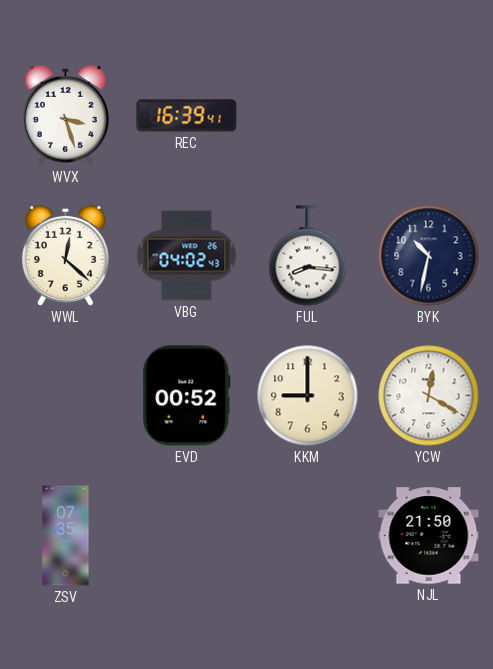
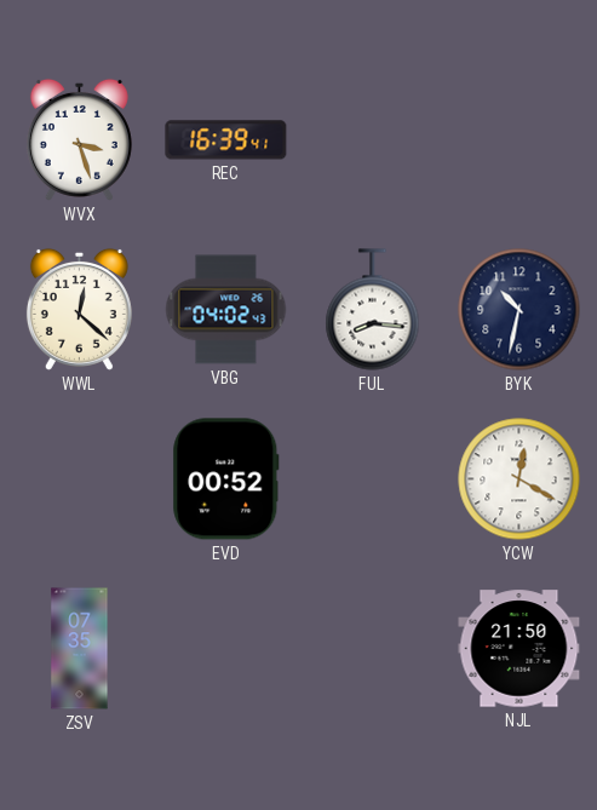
KKM: 9:00 -> none (308, 396)
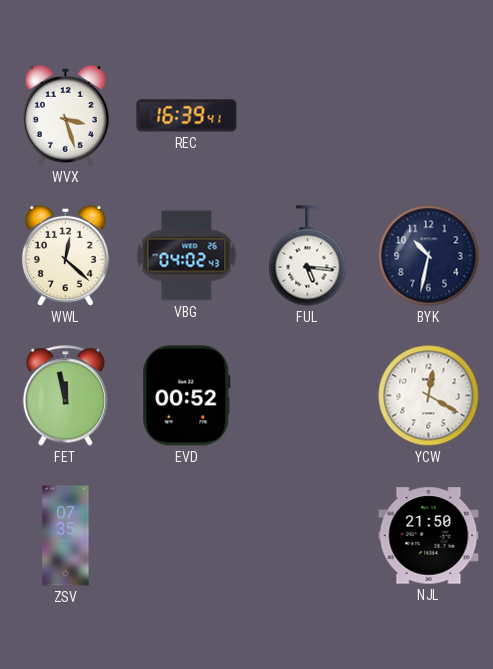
FUL: 8:16 -> 5:16 (308, 256)
FET: none -> 11:58 (65, 396)
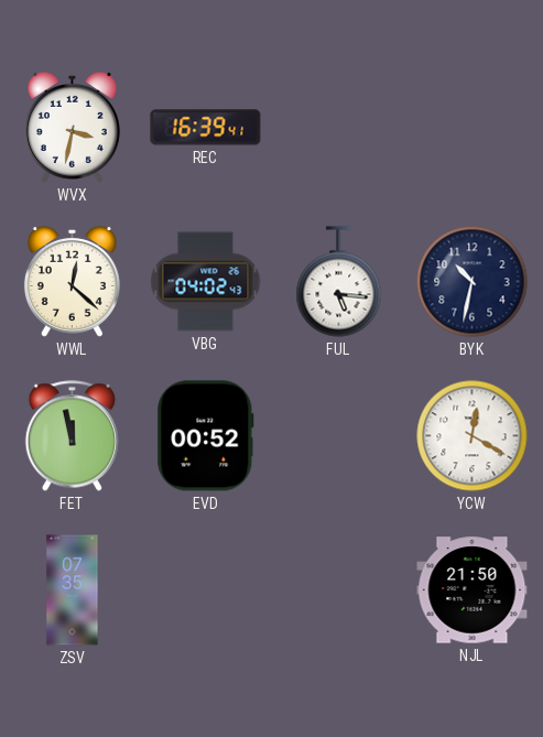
WVX: 3:27 -> 3:32 (72, 127)
